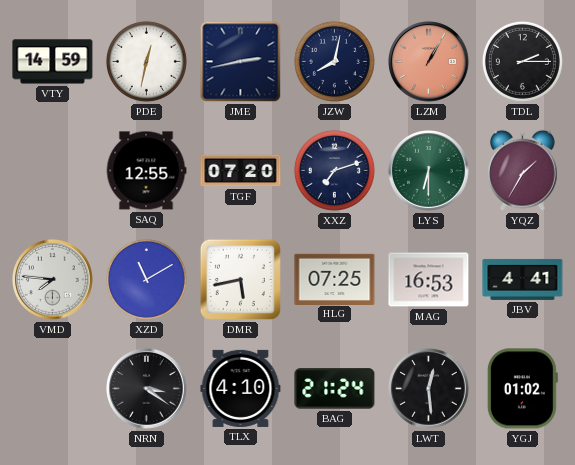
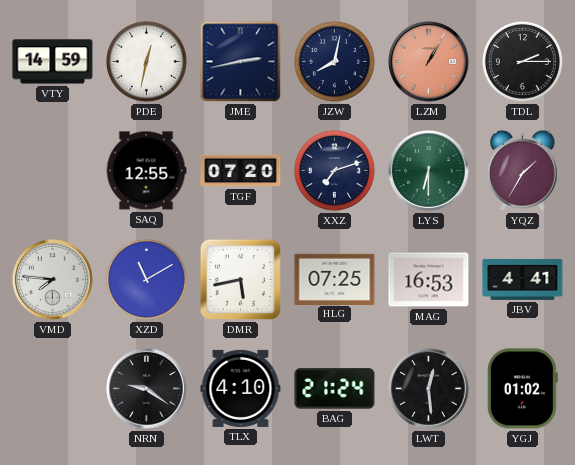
NRN: 3:21 -> 9:21 (147, 389)
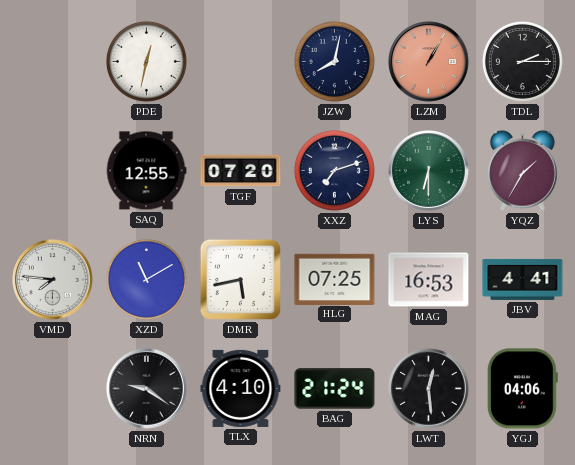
VTY: 14:59 -> none (53, 62)
JME: 2:43 -> none (241, 62)
YGJ: 01:02 -> 04:06 (522, 389)
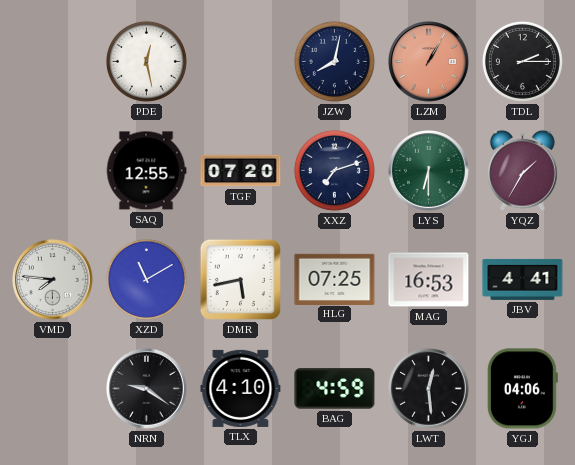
PDE: 12:32 -> 12:28 (146, 61)
BAG: 21:24 -> 4:59 (335, 389)
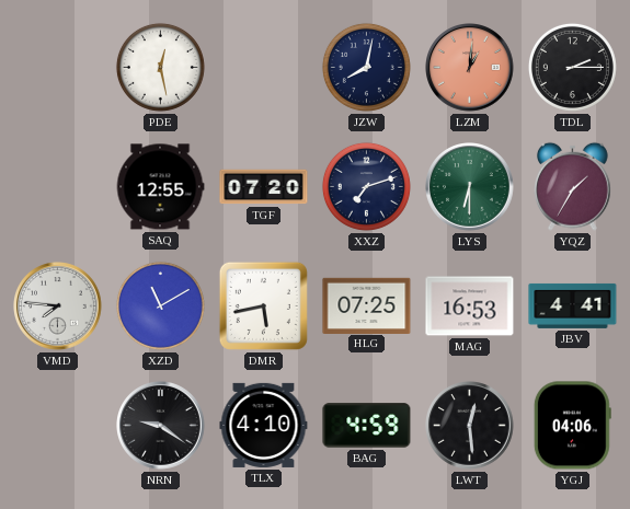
LZM: 1:05 -> 1:01 (470, 68)
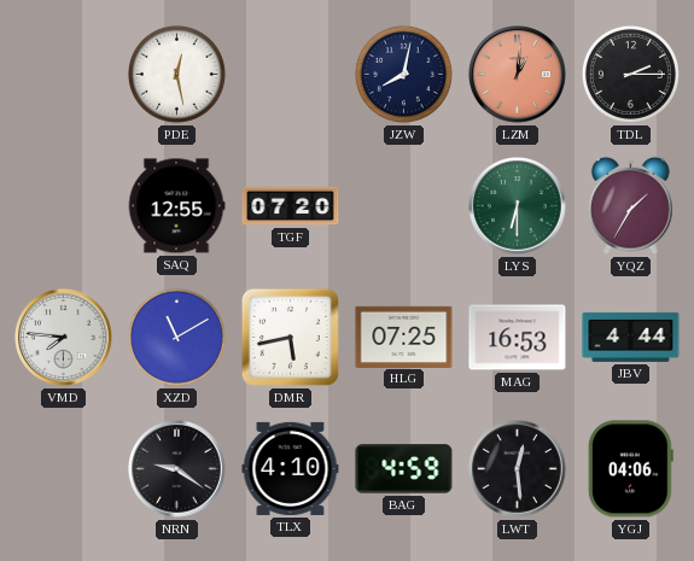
XXZ: 7:12 -> none (366, 186)
JBV: 4:41 -> 4:44 (631, 337)
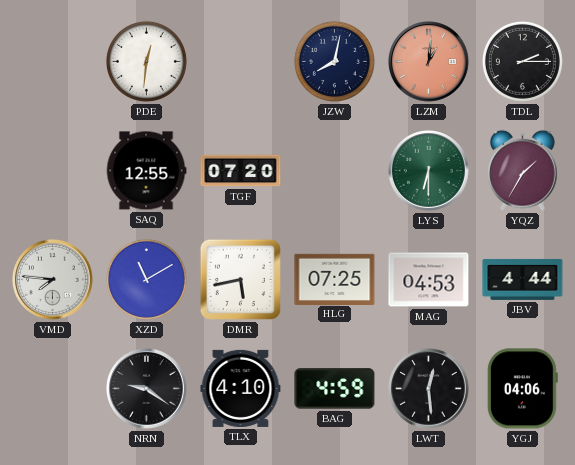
PDE: 12:28 -> 12:31 (146, 61)
MAG: 16:53 -> 04:53 (429, 280)
